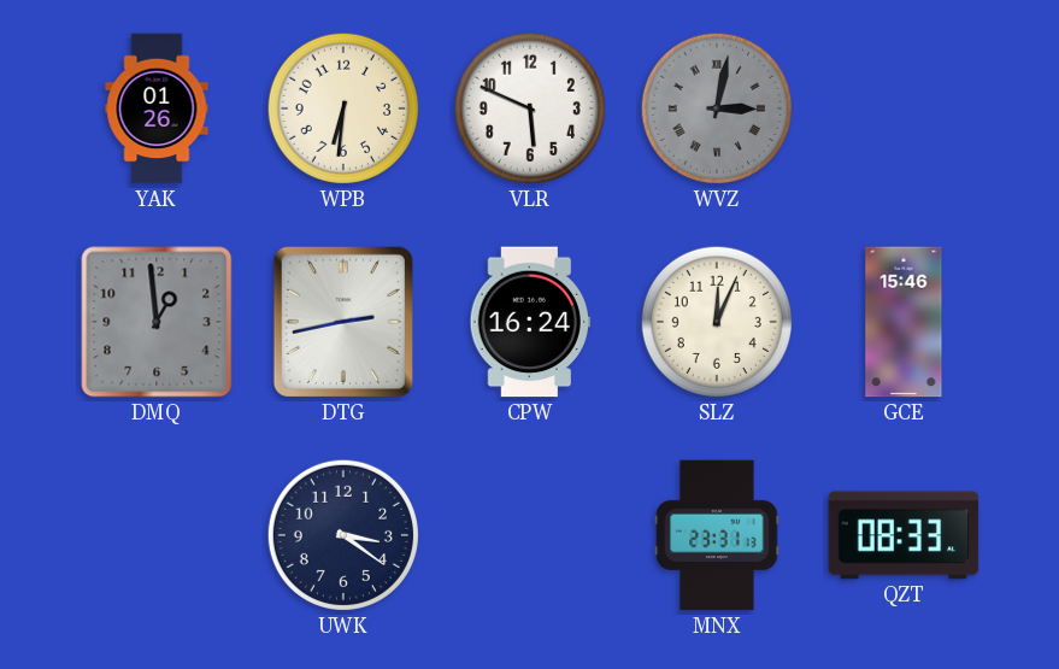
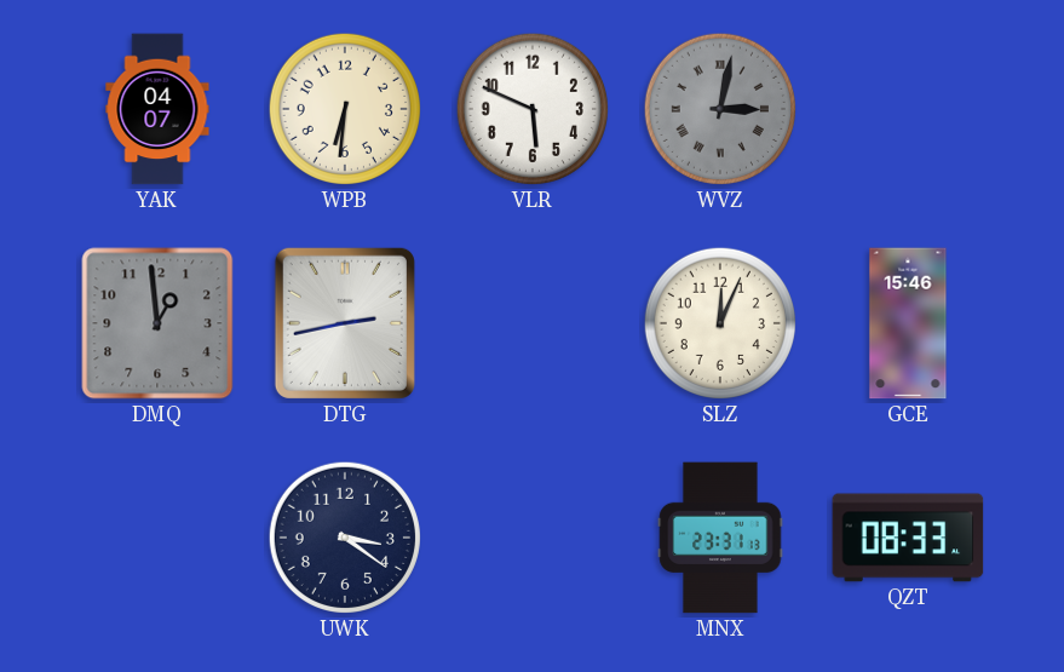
YAK: 01:26 -> 04:07 (157, 109)
CPW: 16:24 -> none (530, 322)
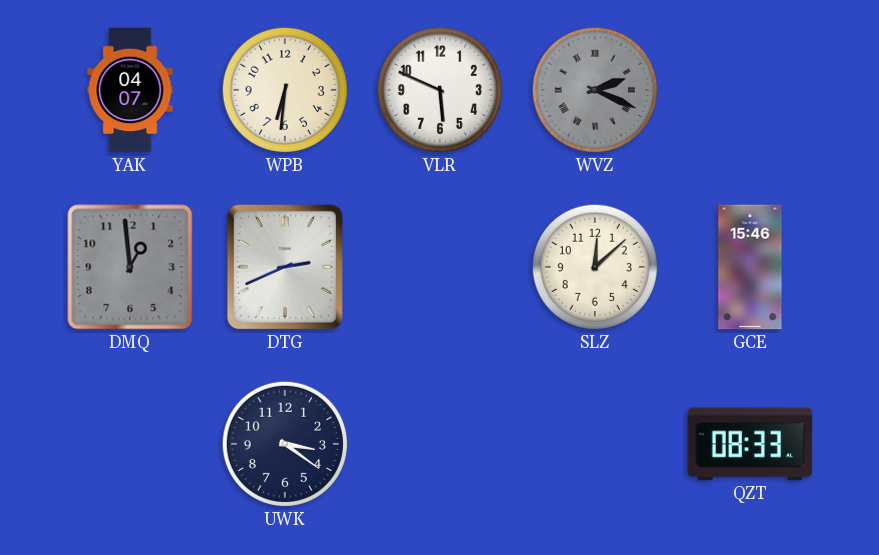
WVZ: 3:02 -> 2:19 (595, 90)
DTG: 2:43 -> 2:41 (285, 267)
SLZ: 12:04 -> 12:08 (595, 267)
MNX: 23:31 -> none (720, 538)
